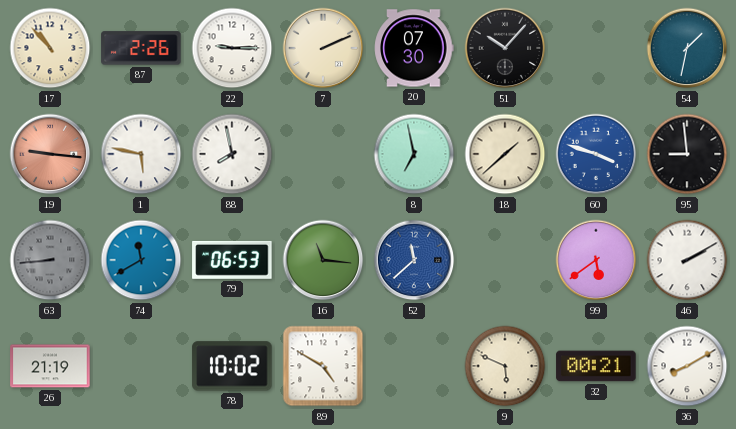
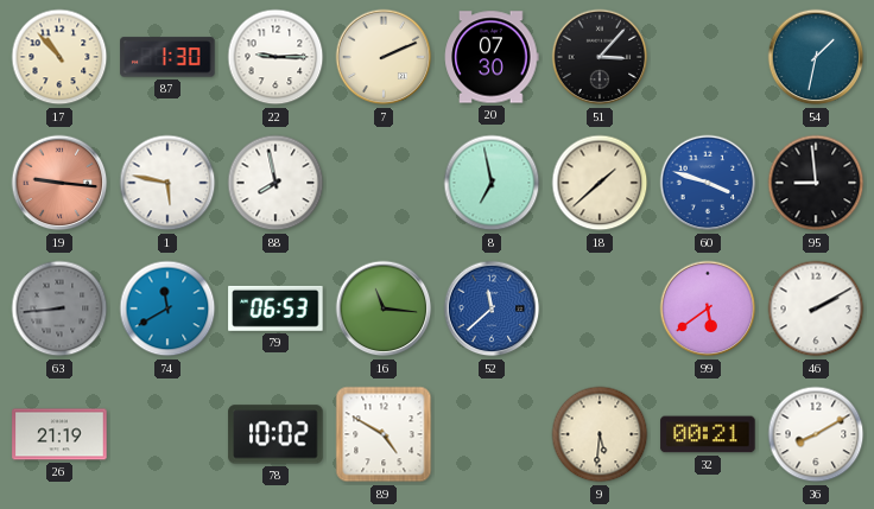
87: 2:26 -> 1:30 (167, 57)
51: 10:07 -> 3:07 (600, 57)
9: 5:49 -> 5:31 (600, 434)
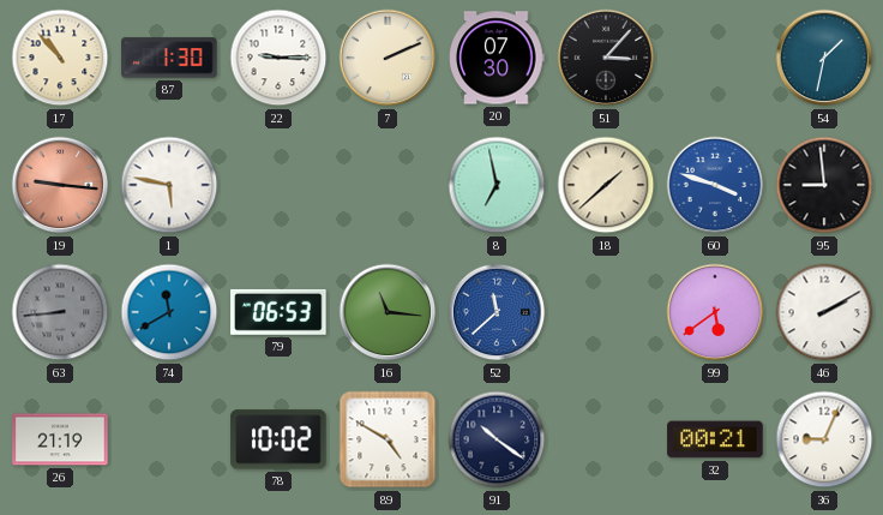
88: 7:58 -> none (275, 183)
91: none -> 10:21 (497, 439)
9: 5:31 -> none (600, 434)
36: 8:10 -> 9:04 (824, 439)
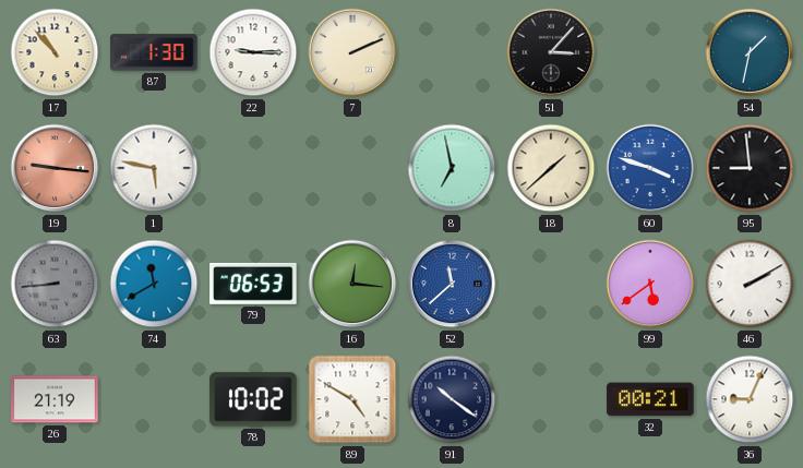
20: 07:30 -> none (497, 58)
16: 11:16 -> 12:16 (352, 284)
